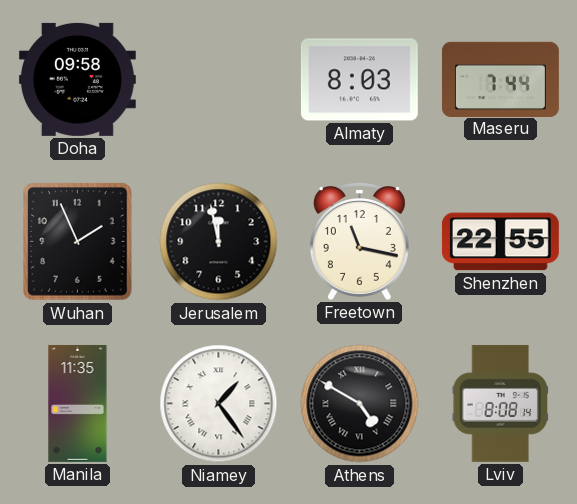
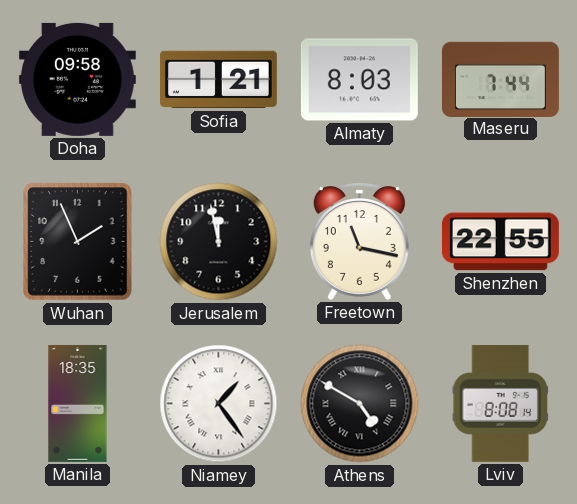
Sofia: none -> 1:21 (218, 80)
Manila: 11:35 -> 18:35 (78, 403)
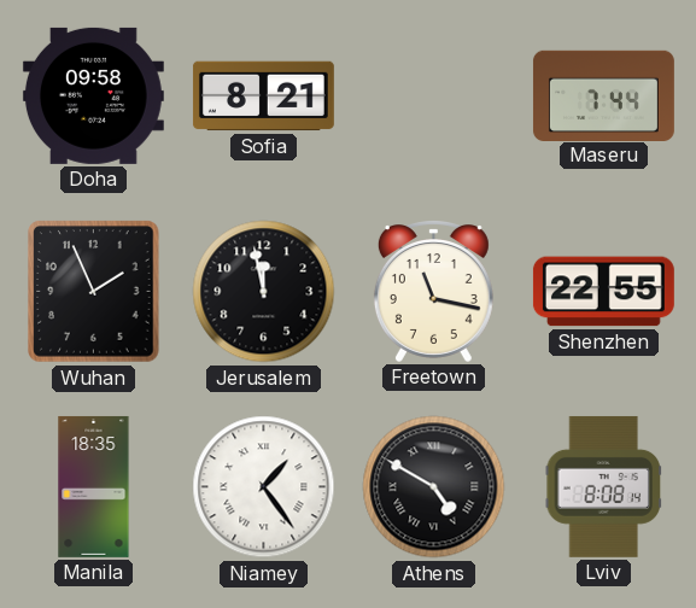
Sofia: 1:21 -> 8:21 (263, 97)
Almaty: 8:03 -> none (359, 80)
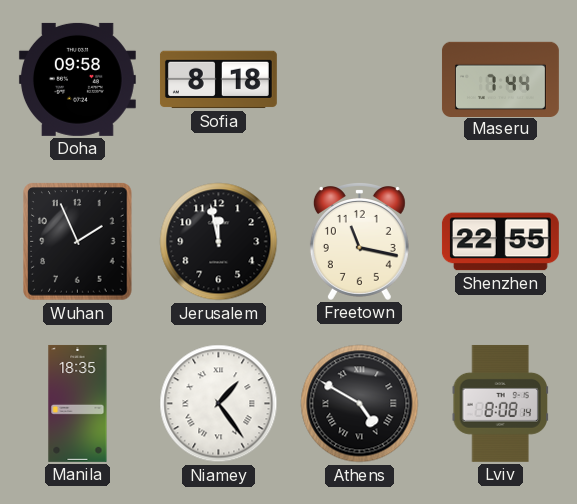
Sofia: 8:21 -> 8:18 (218, 80)
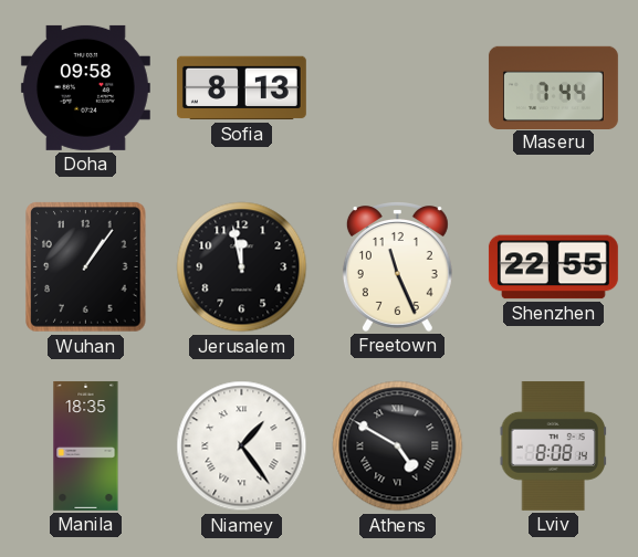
Sofia: 8:18 -> 8:13 (241, 88)
Wuhan: 1:56 -> 1:06 (86, 267)
Freetown: 11:17 -> 11:26 (397, 267)
